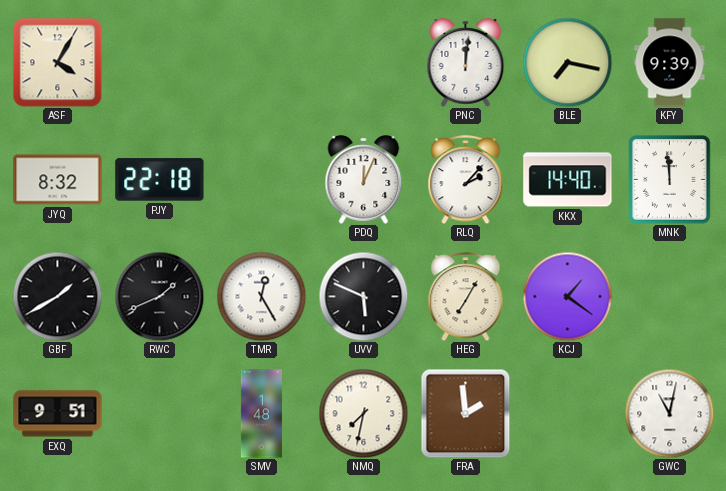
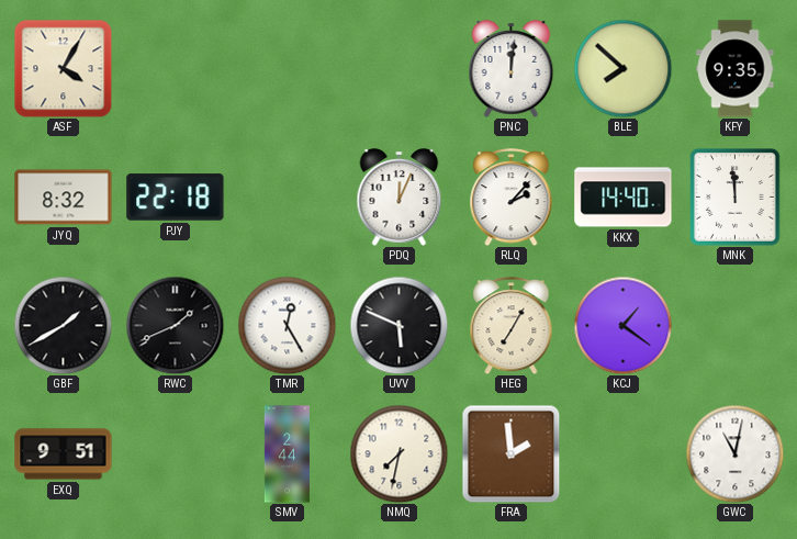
BLE: 7:17 -> 7:52 (622, 68)
KFY: 9:39 -> 9:35 (736, 69)
SMV: 1:48 -> 2:44 (287, 454)
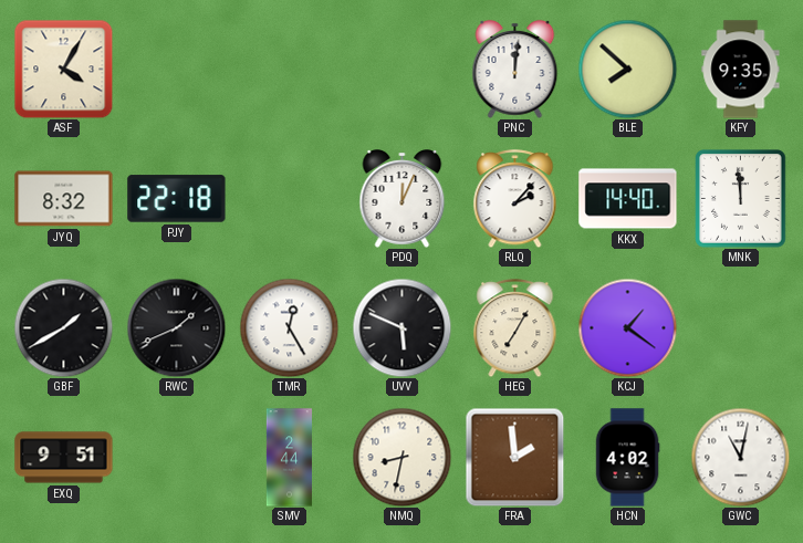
NMQ: 7:32 -> 8:32 (401, 457)
HCN: none -> 4:02 (627, 458)
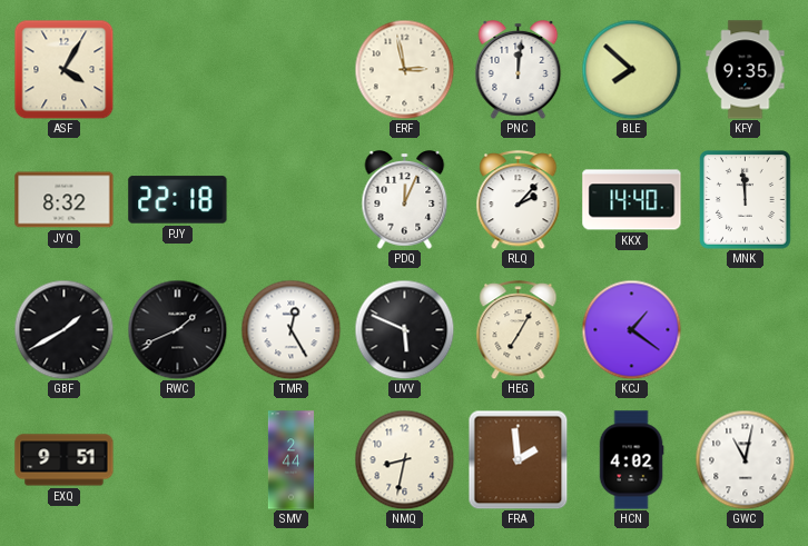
ERF: none -> 2:58 (404, 69)
